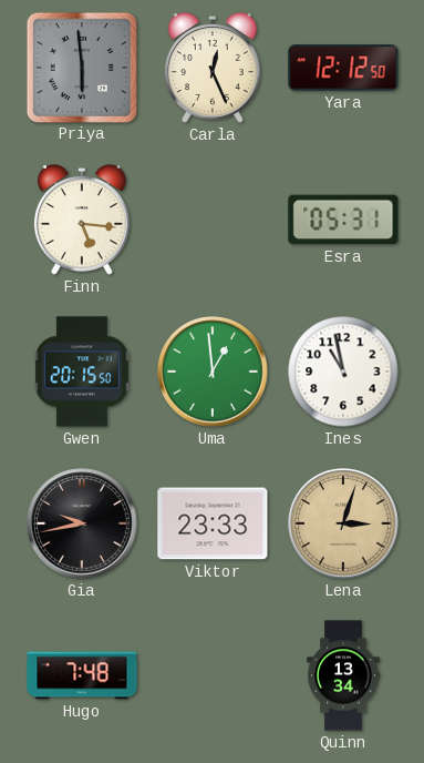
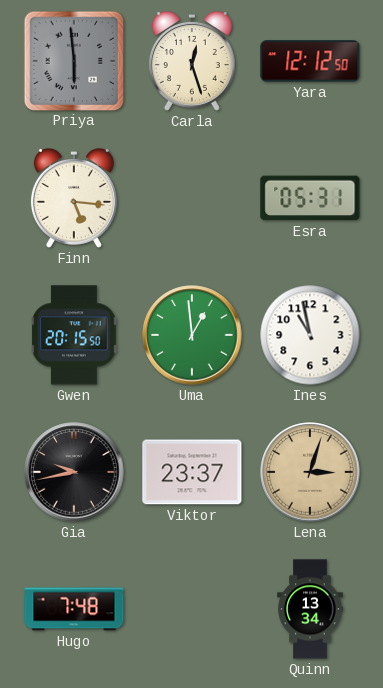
Carla: 12:26 -> 12:27 (192, 62)
Viktor: 23:33 -> 23:37 (192, 472)
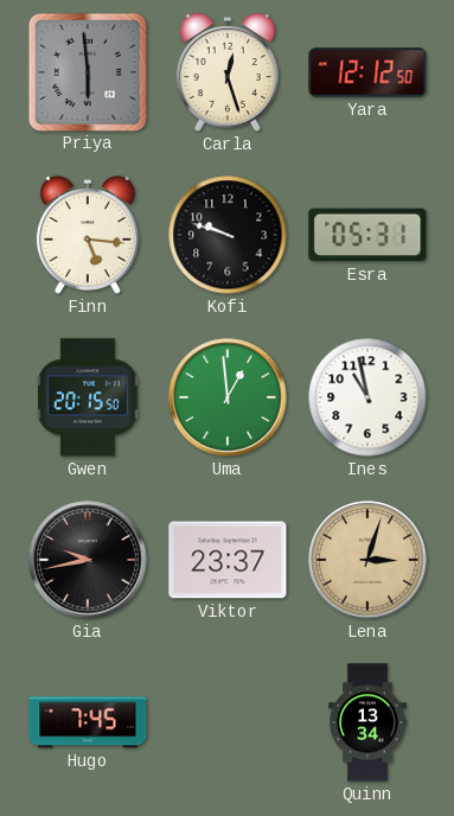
Kofi: none -> 9:48 (228, 235)
Hugo: 7:48 -> 7:45 (88, 722)
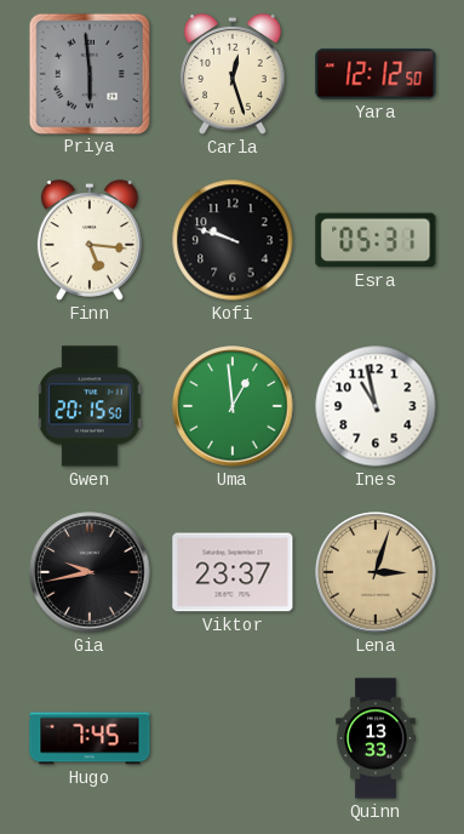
Quinn: 13:34 -> 13:33 (376, 738)
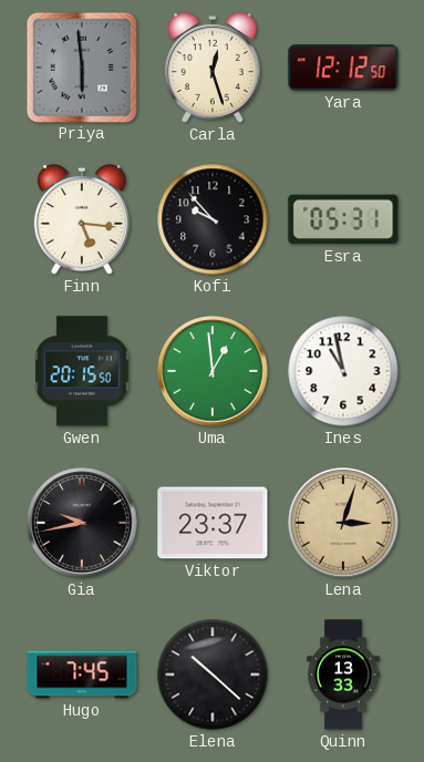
Kofi: 9:48 -> 9:53 (213, 219)
Elena: none -> 10:22 (213, 675)
